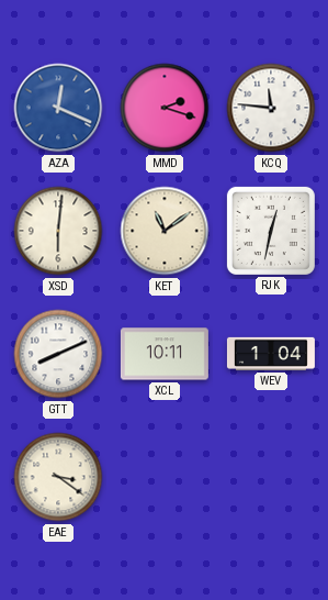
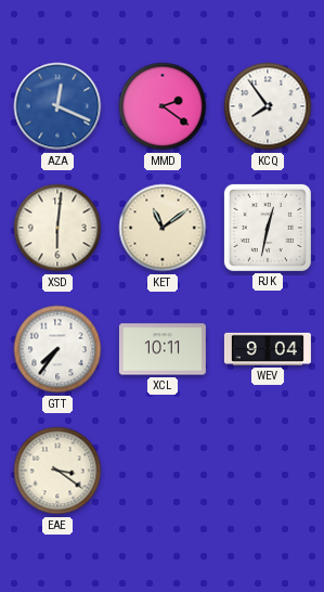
MMD: 2:18 -> 2:21 (163, 106)
KCQ: 11:46 -> 7:54 (268, 106)
GTT: 8:11 -> 7:36 (57, 349)
WEV: 1:04 -> 9:04 (268, 349)
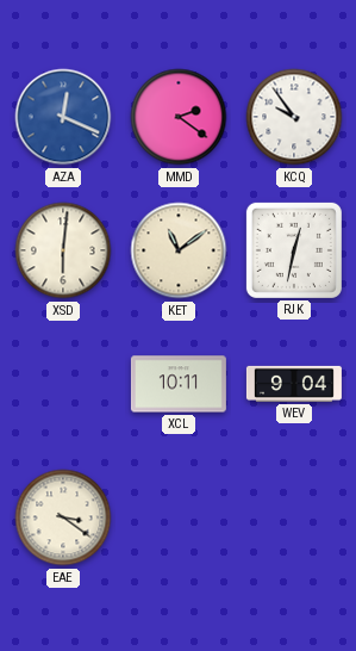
KCQ: 7:54 -> 9:54 (294, 117)
GTT: 7:36 -> none (57, 349)
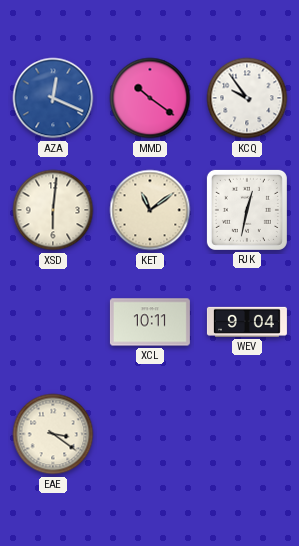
MMD: 2:21 -> 10:21 (150, 98)
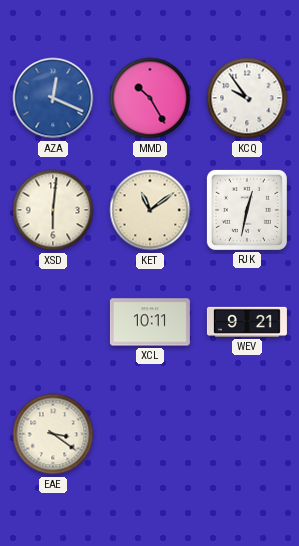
MMD: 10:21 -> 10:25 (150, 98)
WEV: 9:04 -> 9:21 (247, 322)
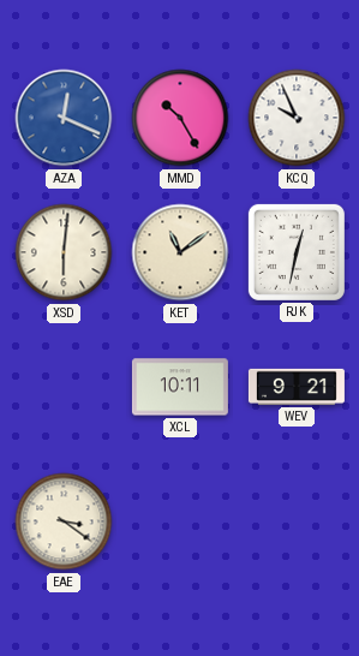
KCQ: 9:54 -> 9:56 (297, 118)
